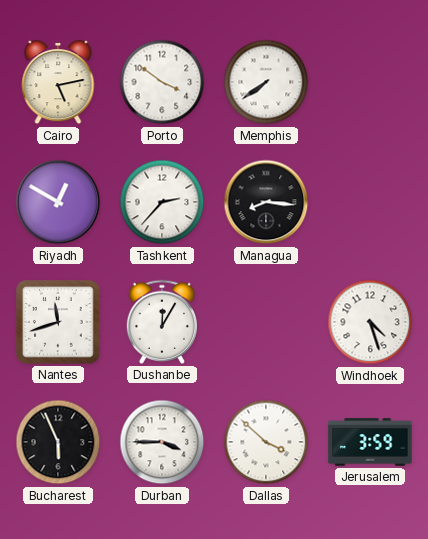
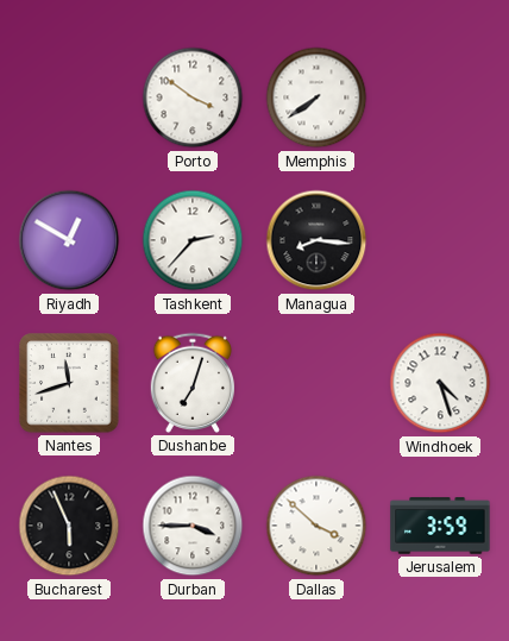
Cairo: 5:13 -> none (58, 82)
Dushanbe: 12:05 -> 7:03 (191, 383)
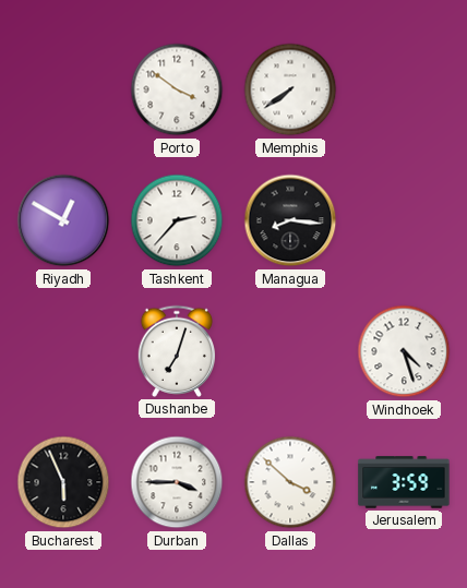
Nantes: 11:42 -> none (69, 383)
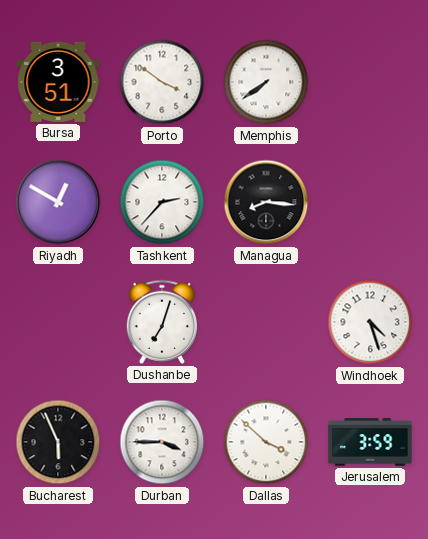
Bursa: none -> 3:51 (58, 82)
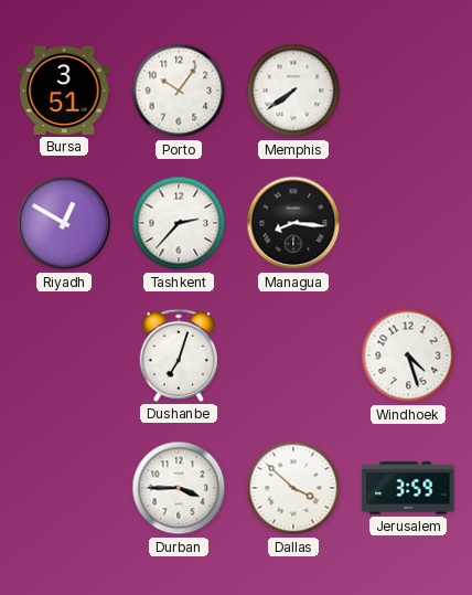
Porto: 3:51 -> 10:06 (179, 91)
Bucharest: 5:56 -> none (58, 442)
